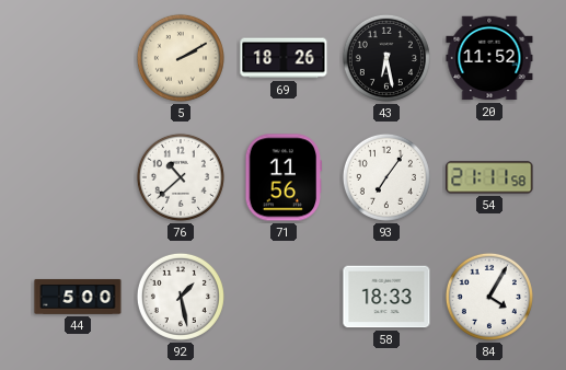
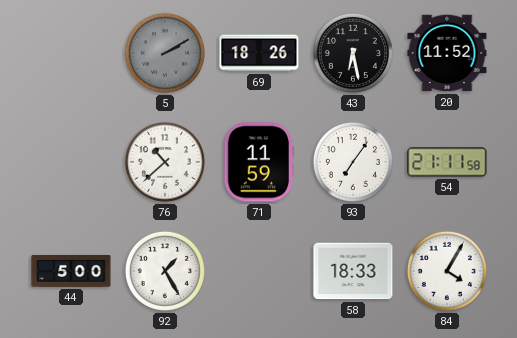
5 dial: cream -> grey (165, 53)
71: 11:56 -> 11:59 (259, 162)
92: 1:28 -> 1:25 (165, 271)
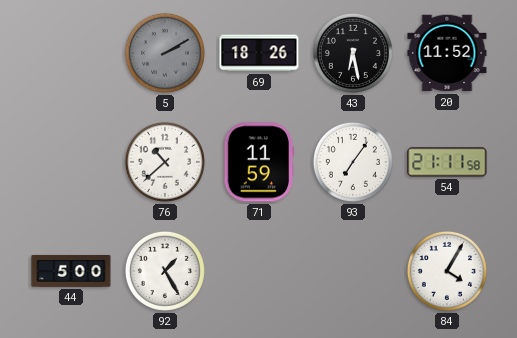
58: 18:33 -> none (353, 271)
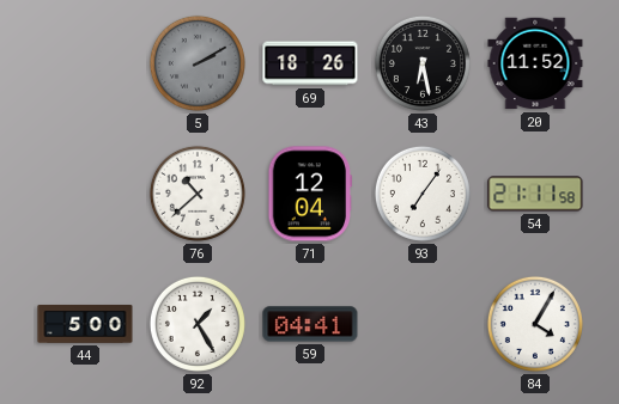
71: 11:59 -> 12:04 (310, 194)
59: none -> 04:41 (310, 324)
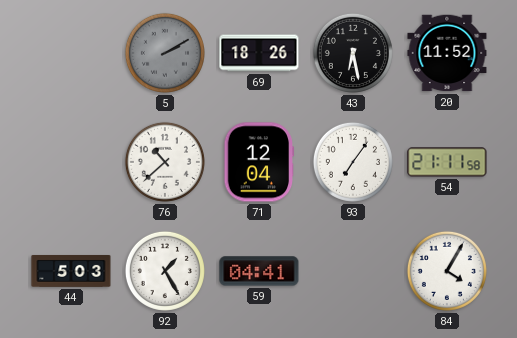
44: 5:00 -> 5:03 (71, 271)
